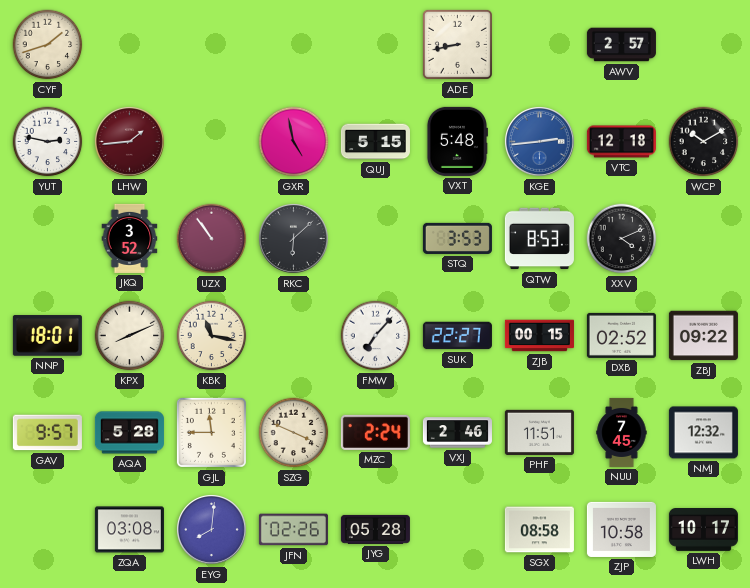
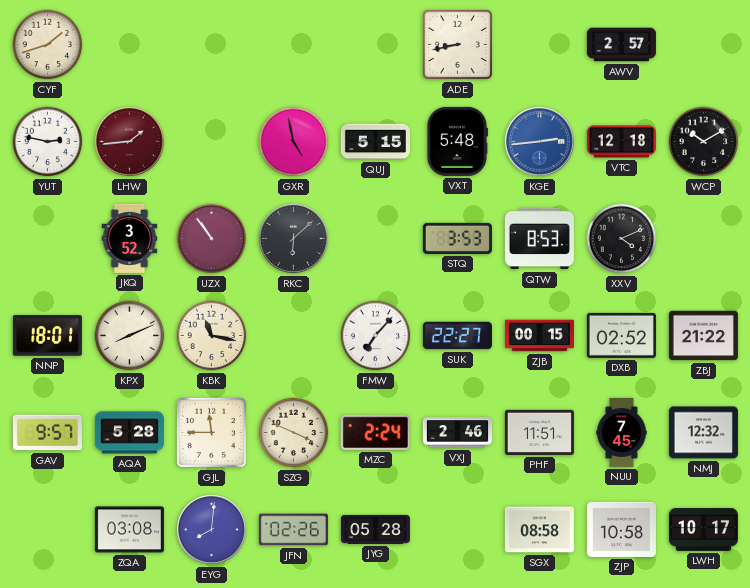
ZBJ: 09:22 -> 21:22 (703, 336)
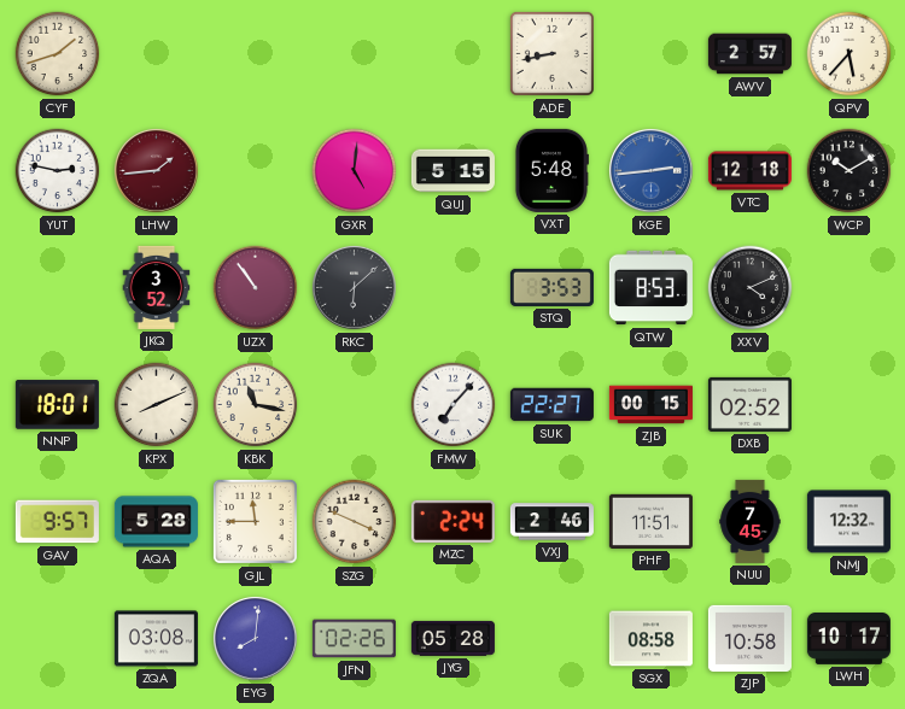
QPV: none -> 5:37 (849, 54)
GXR: 4:58 -> 5:01 (355, 171)
ZBJ: 21:22 -> none (703, 336)
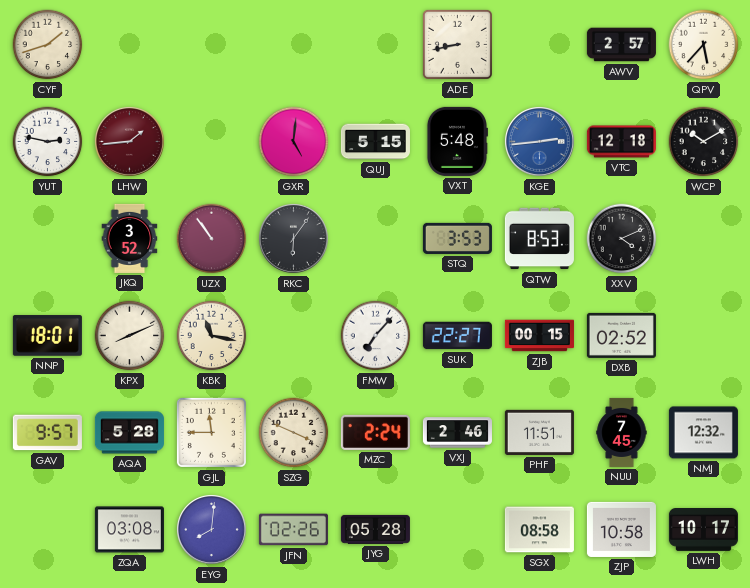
RKC: 6:08 -> 6:06 (293, 238)
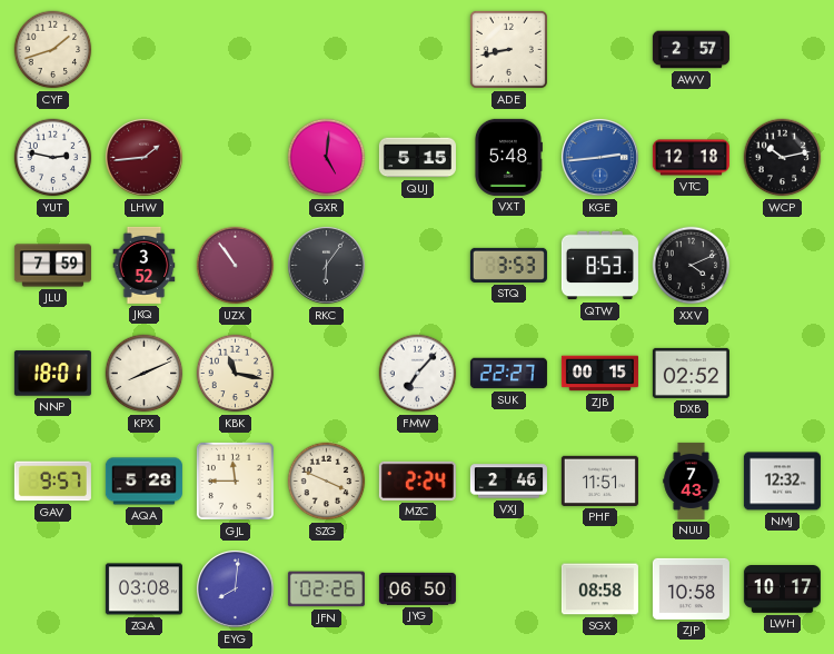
QPV: 5:37 -> none (704, 45)
WCP: 10:10 -> 10:13 (783, 158)
JLU: none -> 7:59 (52, 266)
NUU: 7:45 -> 7:43 (692, 480)
JYG: 05:28 -> 06:50 (417, 588)
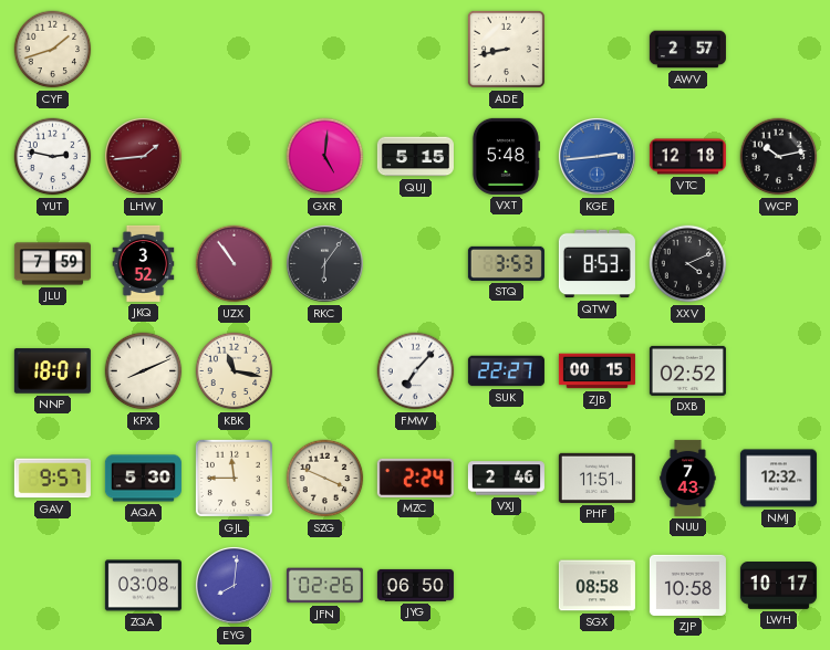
AQA: 5:28 -> 5:30 (143, 479)
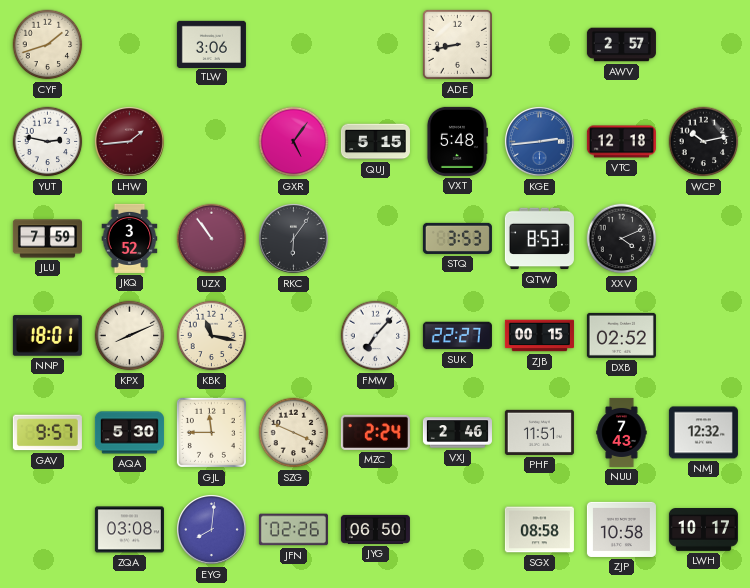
TLW: none -> 3:06 (211, 44)
GXR: 5:01 -> 5:06 (294, 142)
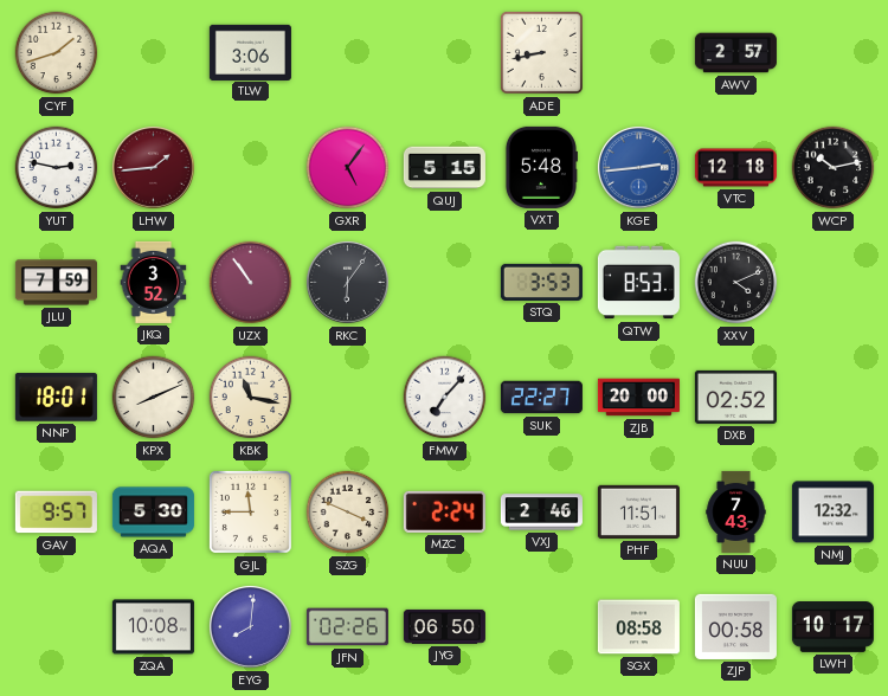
ZJB: 00:15 -> 20:00 (638, 398)
ZQA: 03:08 -> 10:08 (153, 627)
ZJP: 10:58 -> 00:58 (735, 626)
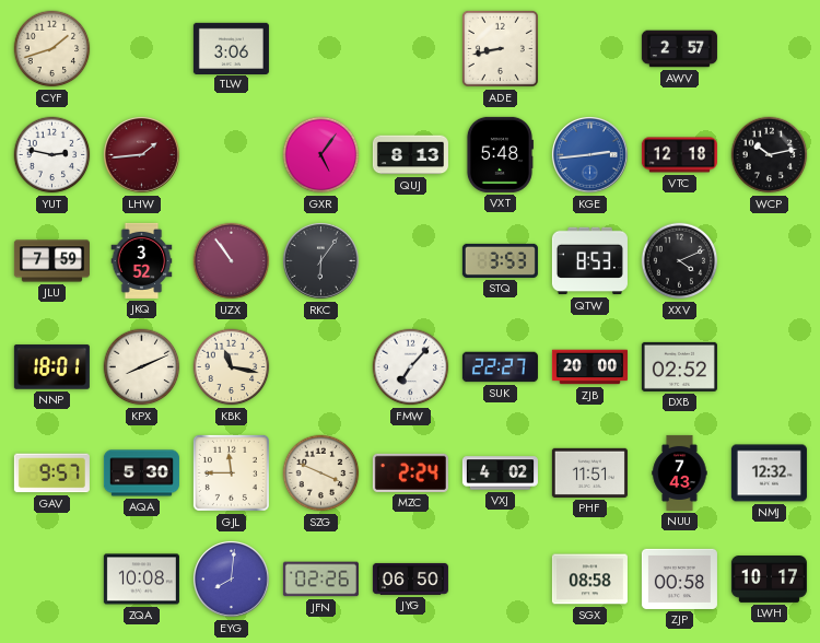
QUJ: 5:15 -> 8:13 (410, 155)
VXJ: 2:46 -> 4:02 (500, 474)
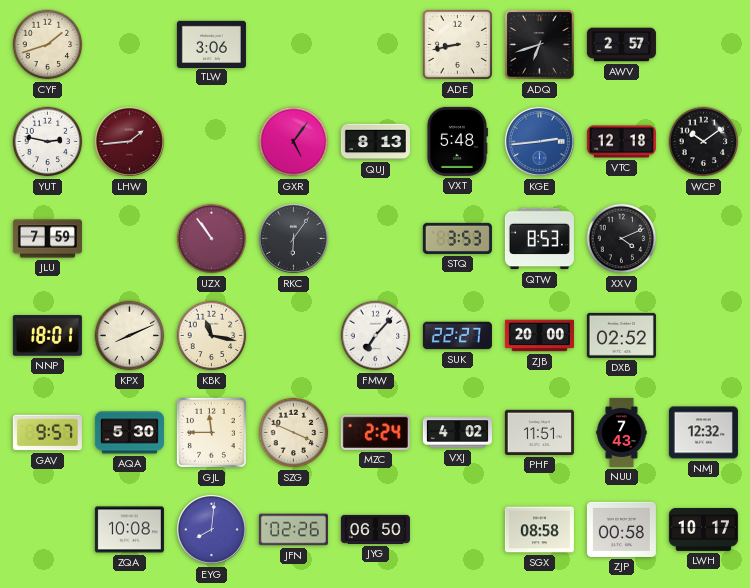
ADQ: none -> 6:42 (540, 45)
WCP: 10:13 -> 10:09 (704, 142)
JKQ: 3:52 -> none (142, 260)
